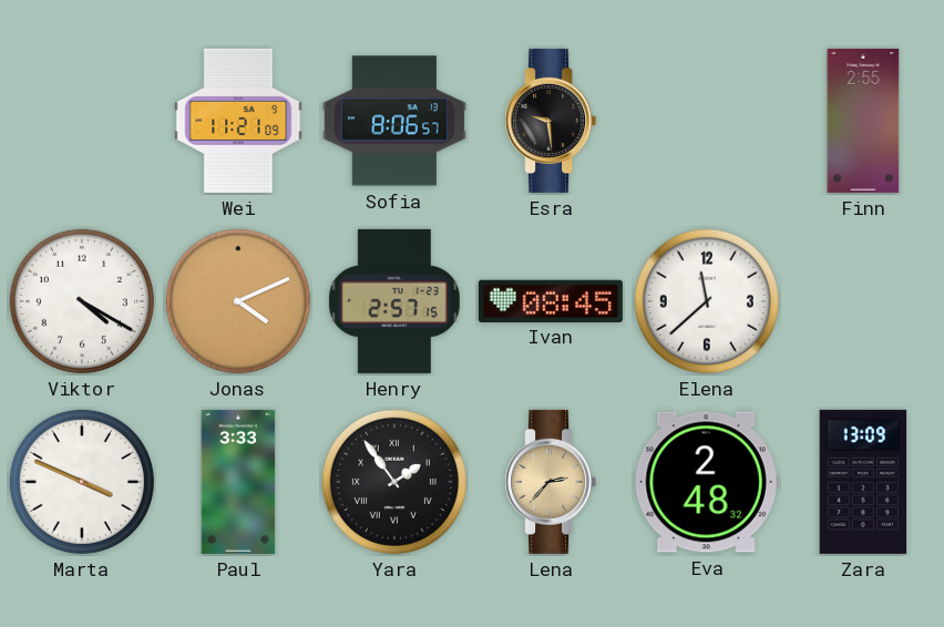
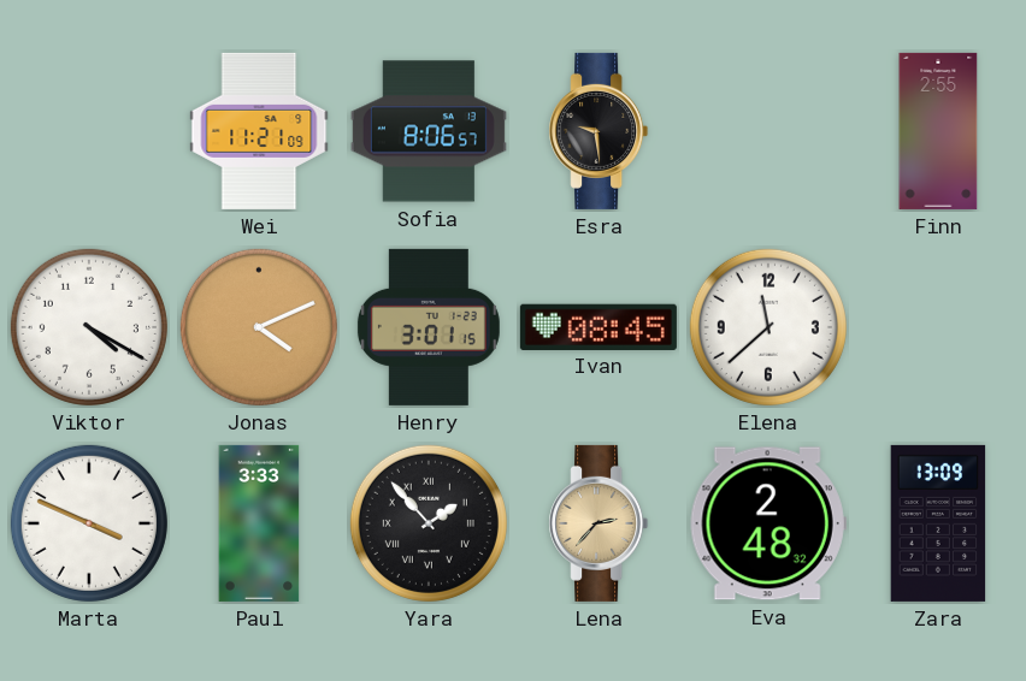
Henry: 2:57 -> 3:01 (429, 327)
Yara: 1:54 -> 1:53 (429, 523)
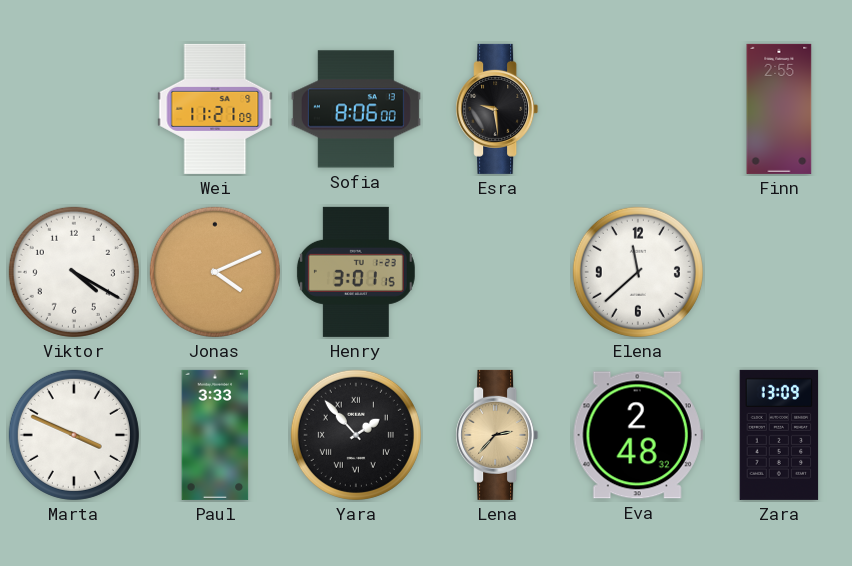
Sofia: 8:06:57 -> 8:06:00 (356, 109)
Ivan: 08:45 -> none (598, 326)
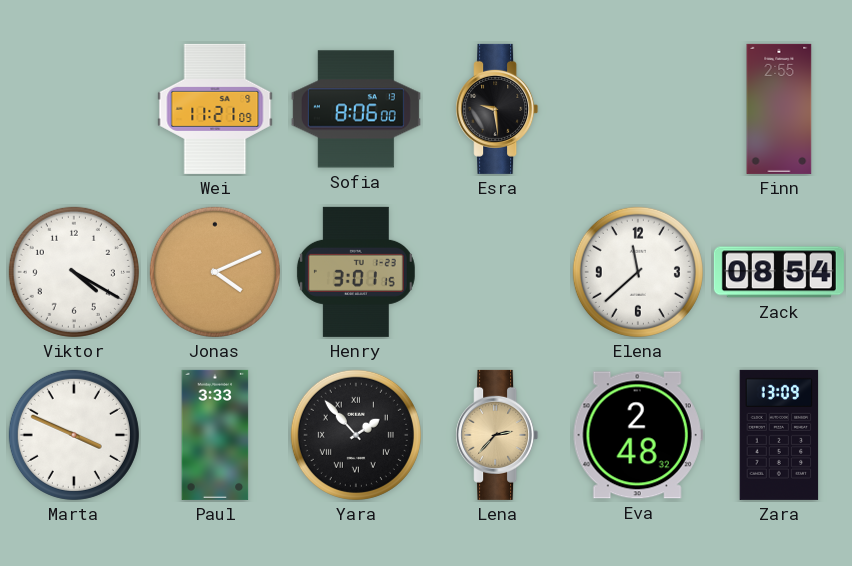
Zack: none -> 08:54 (779, 272)
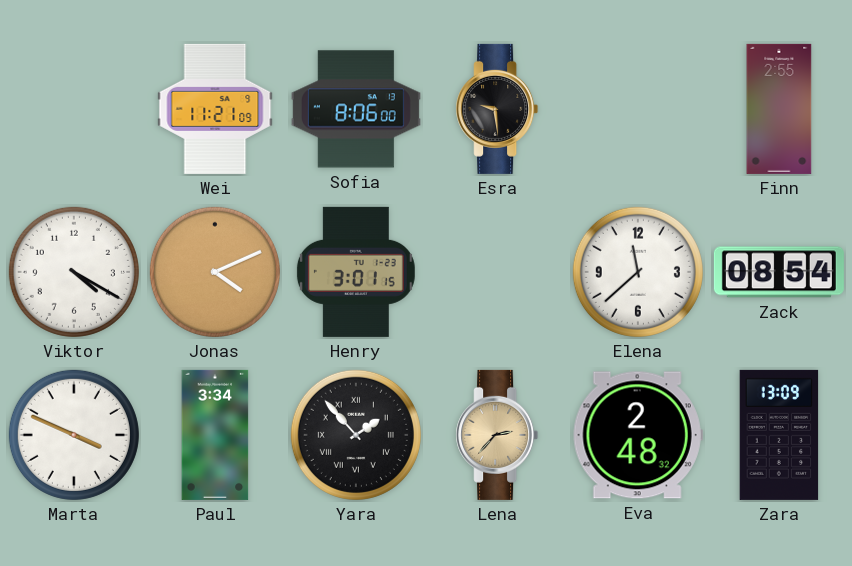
Paul: 3:33 -> 3:34 (215, 435)
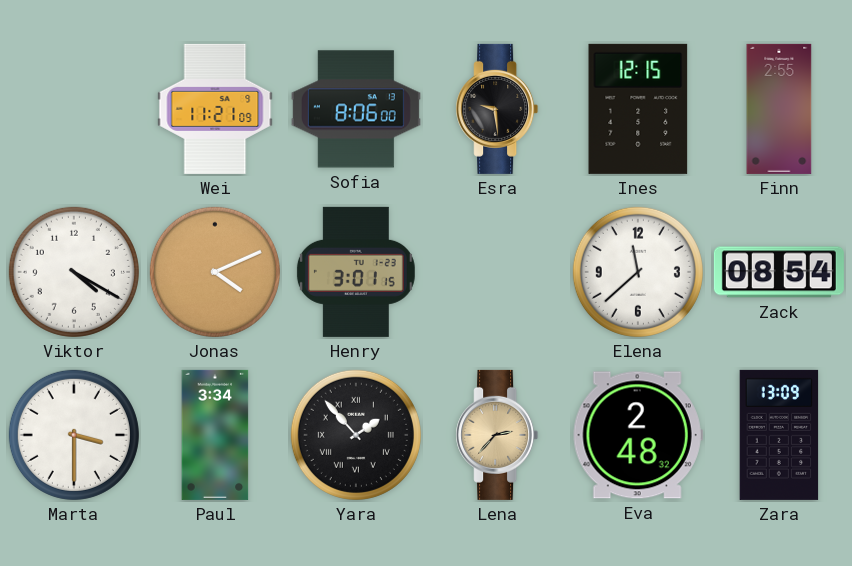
Ines: none -> 12:15 (638, 109)
Marta: 3:49 -> 3:30 (74, 435)
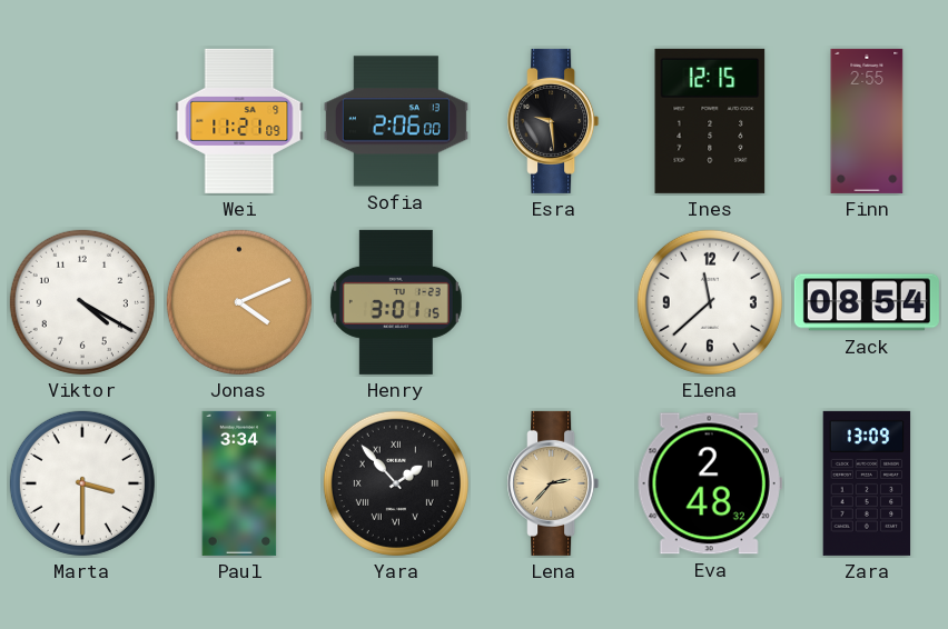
Sofia: 8:06 -> 2:06 (396, 121)
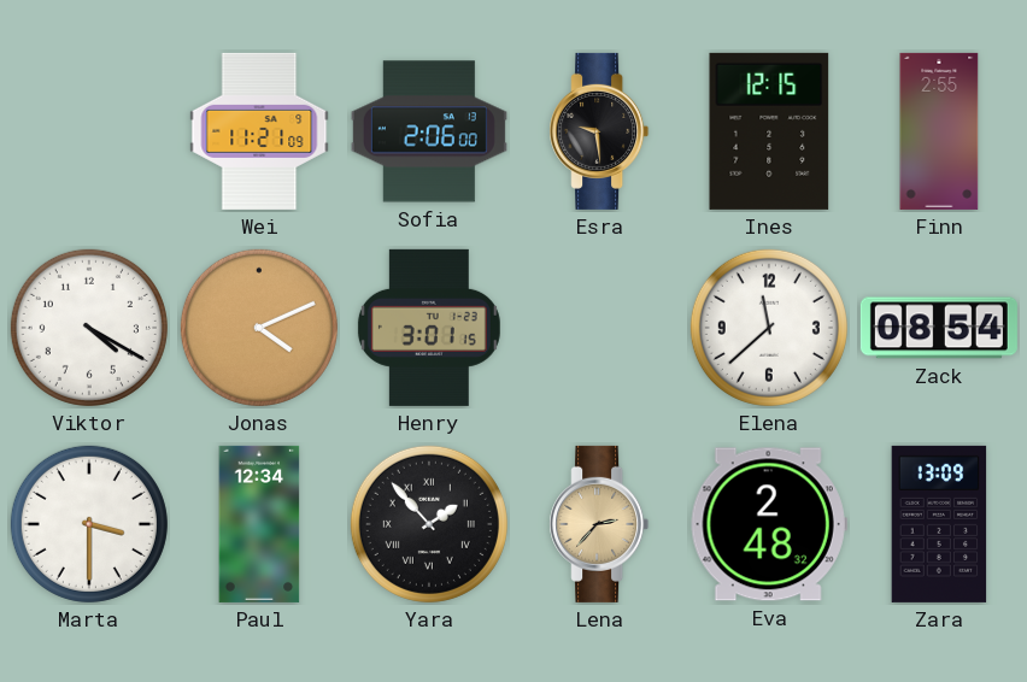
Paul: 3:34 -> 12:34 (259, 524)
